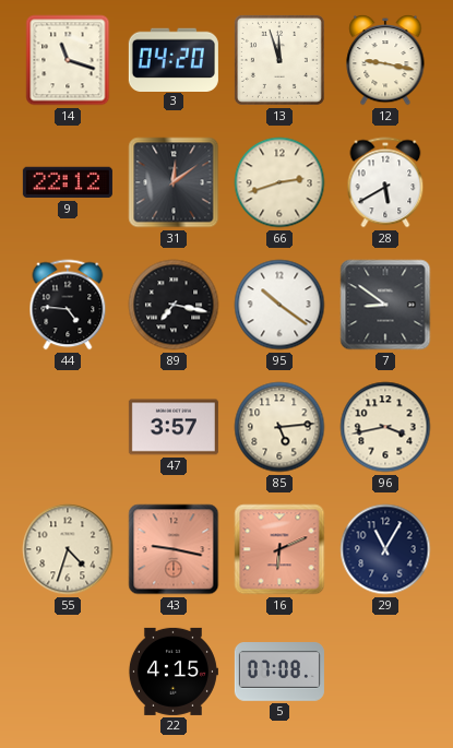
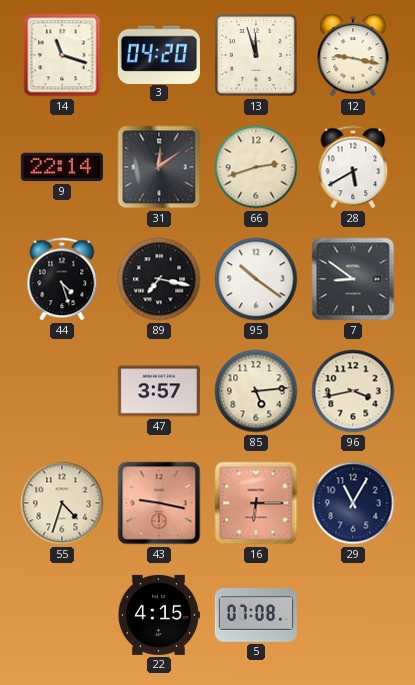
9: 22:12 -> 22:14 (62, 167)
44: 4:46 -> 4:27 (62, 279)
16: 6:11 -> 6:15 (256, 503)
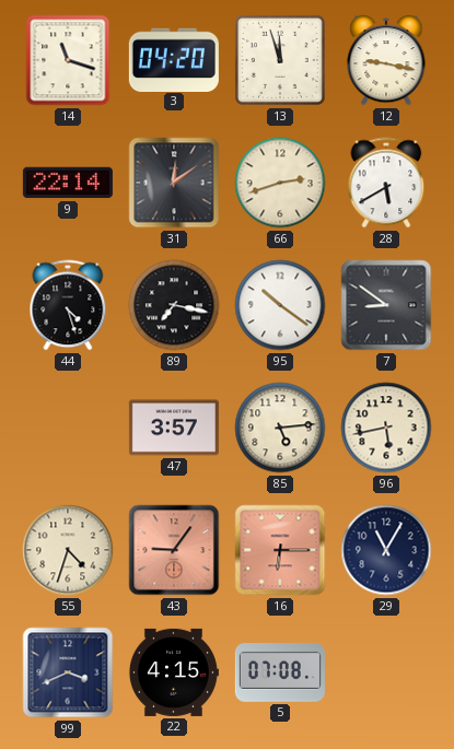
96: 3:43 -> 5:43 (386, 428)
43: 9:17 -> 9:06 (174, 550)
99: none -> 3:41 (68, 672)
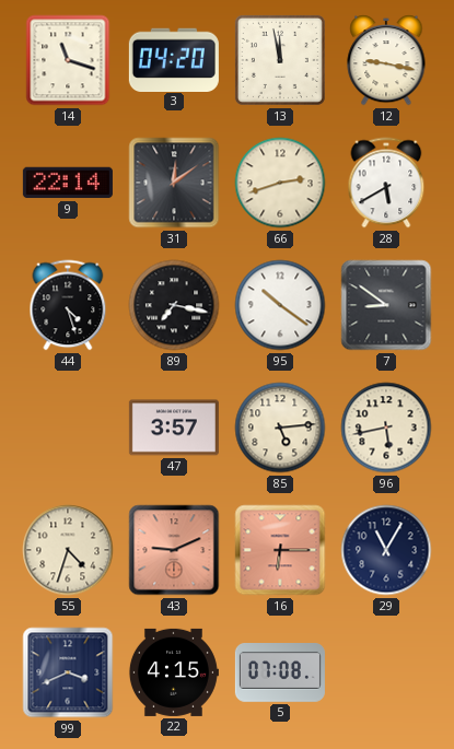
13: 11:57 -> 11:58 (280, 60)
43: 9:06 -> 9:11 (174, 550)
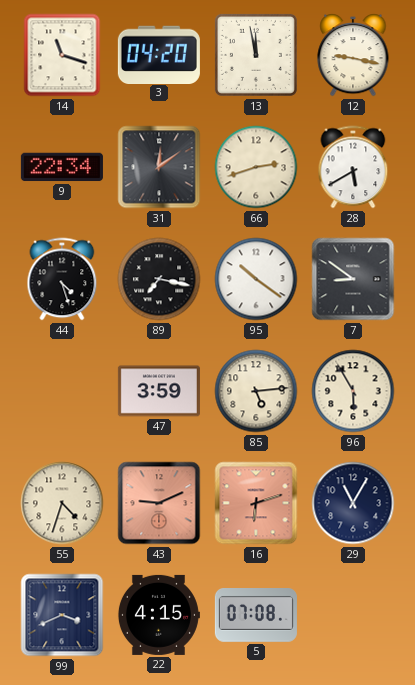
9: 22:14 -> 22:34 (62, 167)
47: 3:57 -> 3:59 (159, 391)
96: 5:43 -> 5:55 (353, 391)
16: 6:15 -> 6:12 (256, 503)
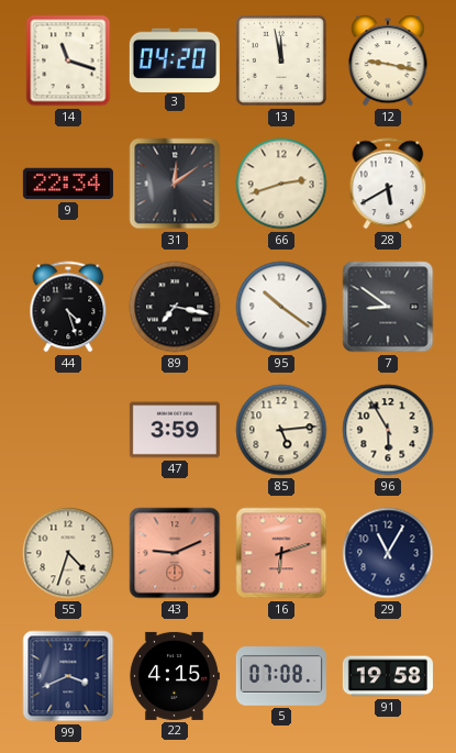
91: none -> 19:58 (388, 676)
